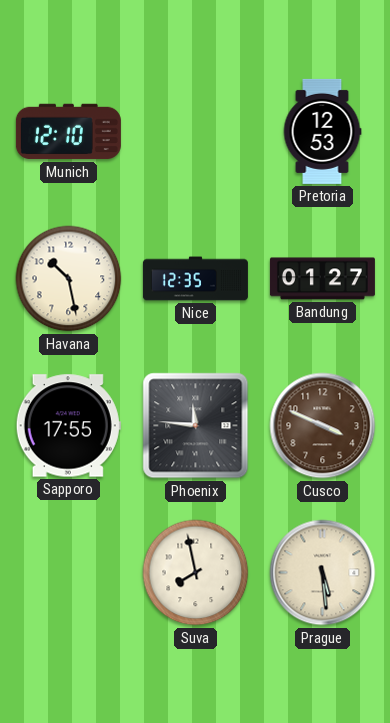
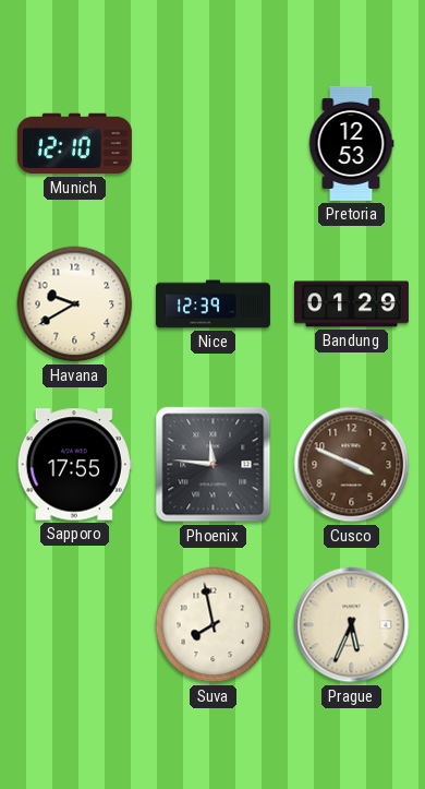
Havana: 10:28 -> 9:40 (75, 304)
Nice: 12:35 -> 12:39 (212, 304)
Bandung: 01:27 -> 01:29 (351, 304)
Prague: 5:29 -> 5:34 (352, 625)
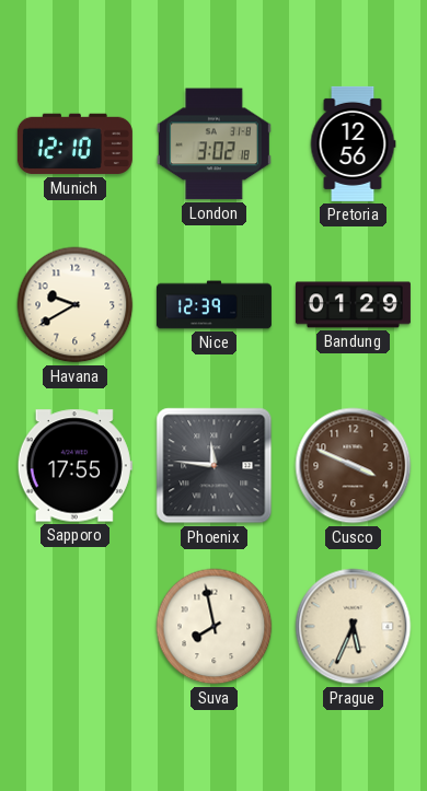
London: none -> 3:02 (214, 144)
Pretoria: 12:53 -> 12:56 (353, 143)
